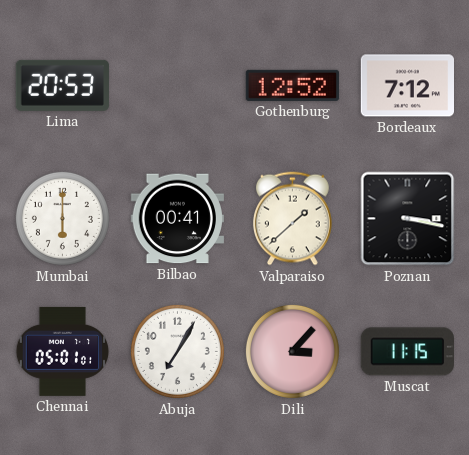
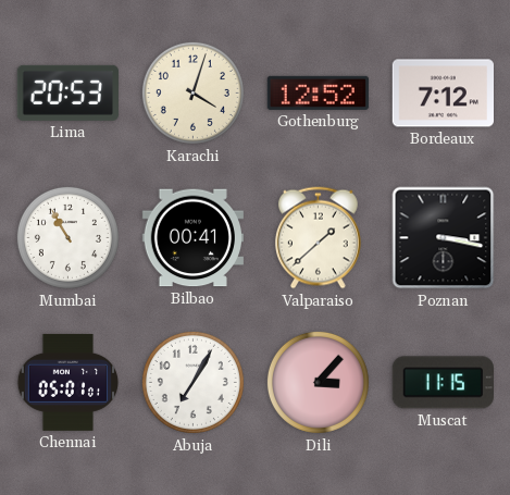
Karachi: none -> 4:03 (192, 92)
Mumbai: 6:00 -> 10:55 (67, 237)
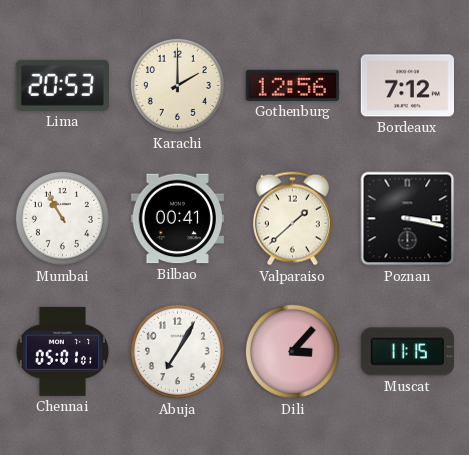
Karachi: 4:03 -> 2:00 (177, 85)
Gothenburg: 12:52 -> 12:56 (292, 85)
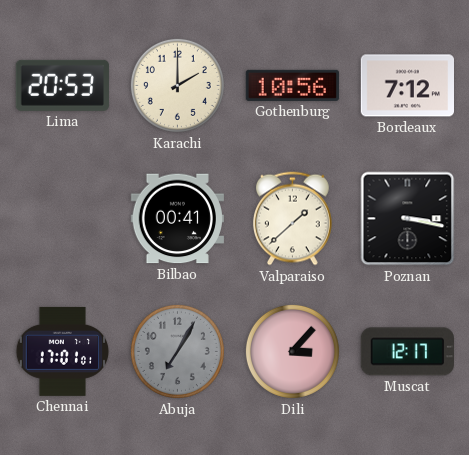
Gothenburg: 12:56 -> 10:56 (292, 85)
Mumbai: 10:55 -> none (62, 218)
Chennai: 05:01 -> 17:01 (63, 351)
Abuja dial: white -> grey (177, 351)
Muscat: 11:15 -> 12:17 (407, 352)
